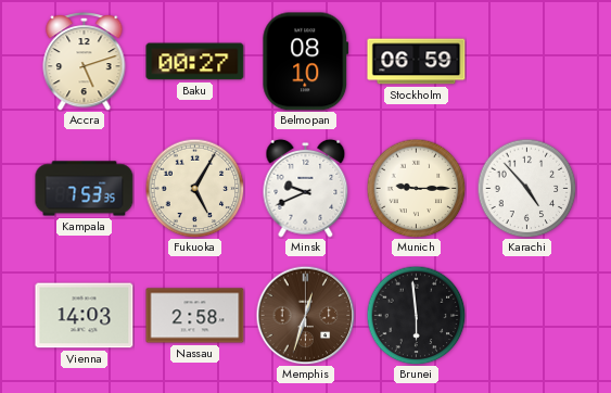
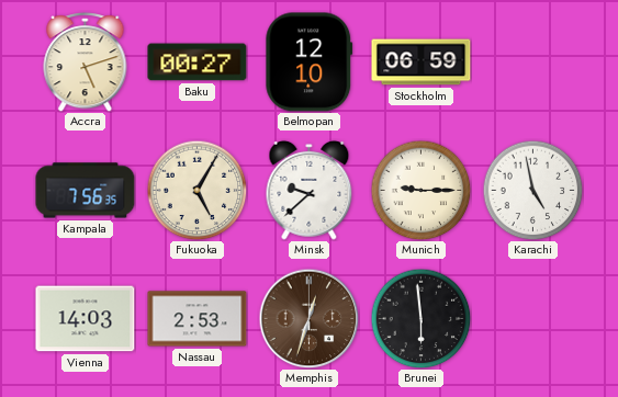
Belmopan: 08:10 -> 12:10 (310, 63)
Kampala: 7:53 -> 7:56 (86, 191)
Minsk: 9:41 -> 9:38 (310, 190)
Karachi: 4:53 -> 4:58 (532, 190)
Nassau: 2:58 -> 2:53 (198, 319)
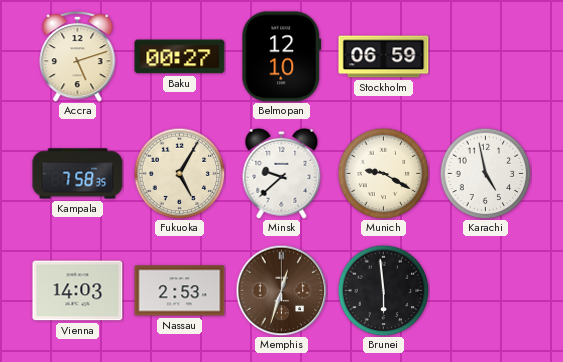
Kampala: 7:56 -> 7:58 (78, 174)
Munich: 9:15 -> 9:20 (383, 173)
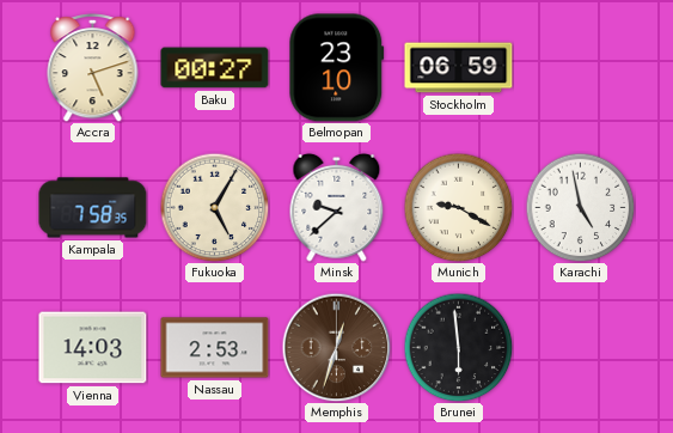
Belmopan: 12:10 -> 23:10 (337, 68)
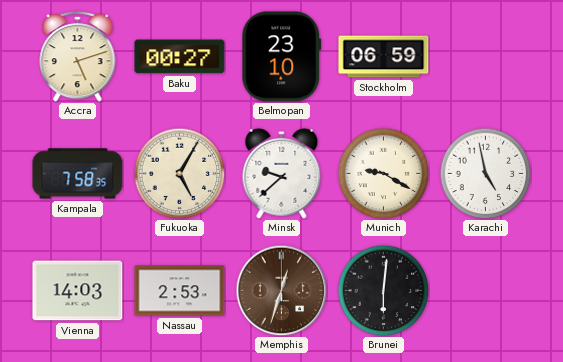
Brunei: 5:59 -> 6:01 (383, 290)
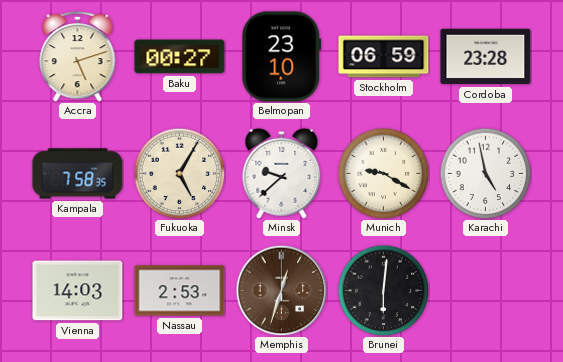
Cordoba: none -> 23:28 (486, 57)
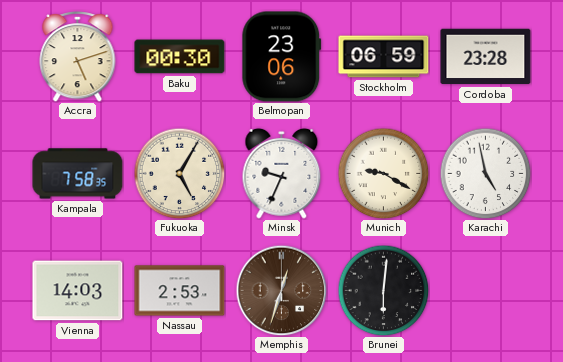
Baku: 00:27 -> 00:30 (180, 57)
Belmopan: 23:10 -> 23:06 (282, 57)
Minsk: 9:38 -> 9:34 (282, 173)
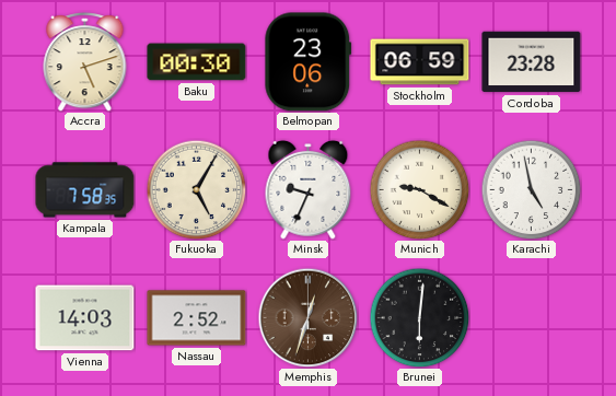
Nassau: 2:53 -> 2:52 (197, 318)
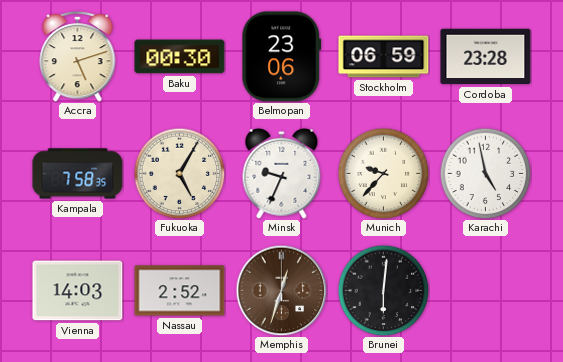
Munich: 9:20 -> 9:37 (383, 173)
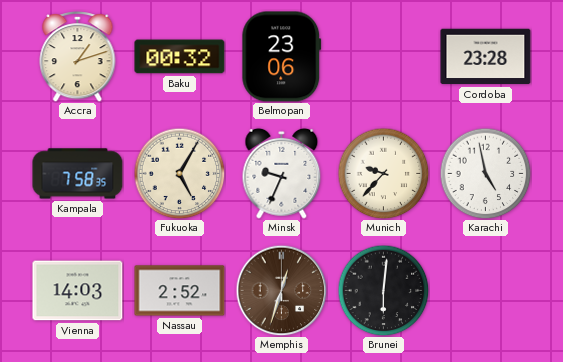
Accra: 5:12 -> 1:12 (78, 56)
Baku: 00:30 -> 00:32 (180, 57)
Stockholm: 06:59 -> none (384, 57)
